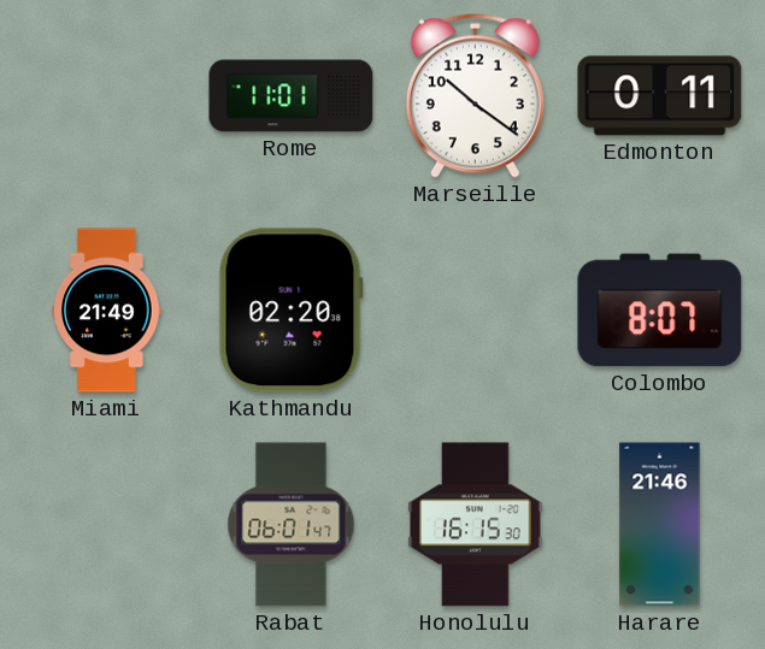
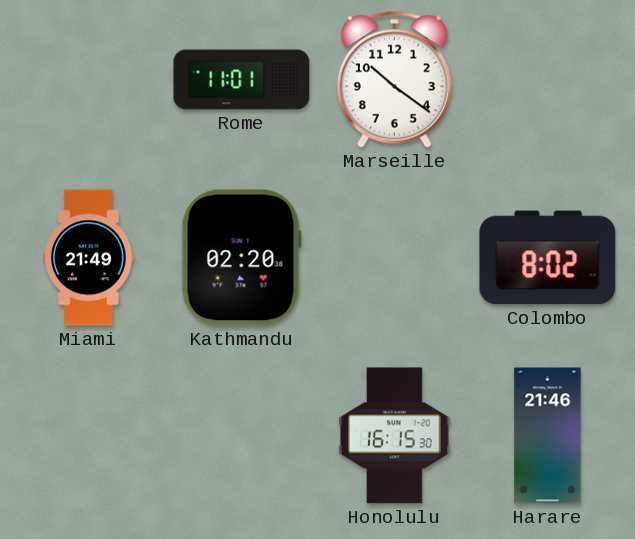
Edmonton: 0:11 -> none (660, 96)
Colombo: 8:07 -> 8:02 (548, 258)
Rabat: 06:01 -> none (292, 525)
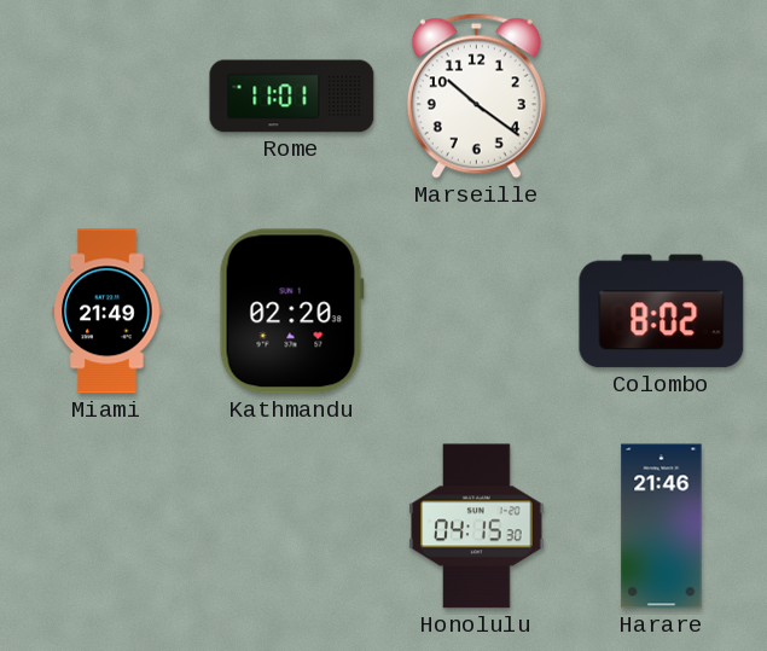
Honolulu: 16:15 -> 04:15 (477, 527)
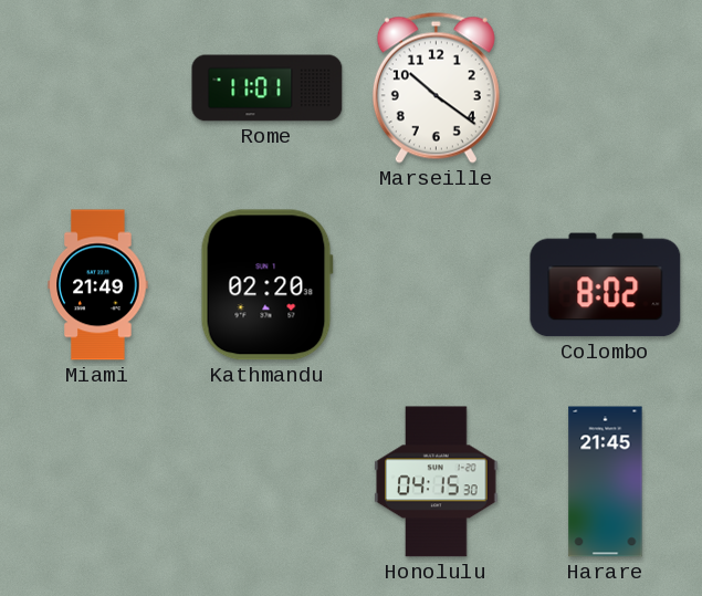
Harare: 21:46 -> 21:45 (606, 482)
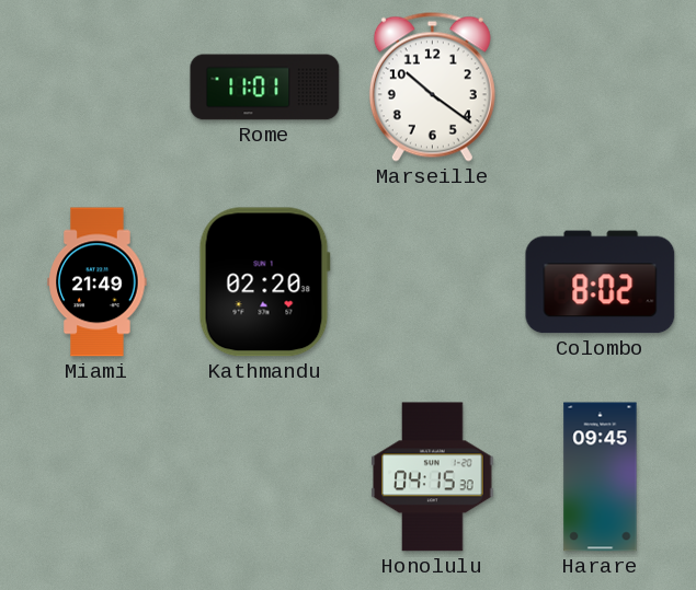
Harare: 21:45 -> 09:45 (601, 477)
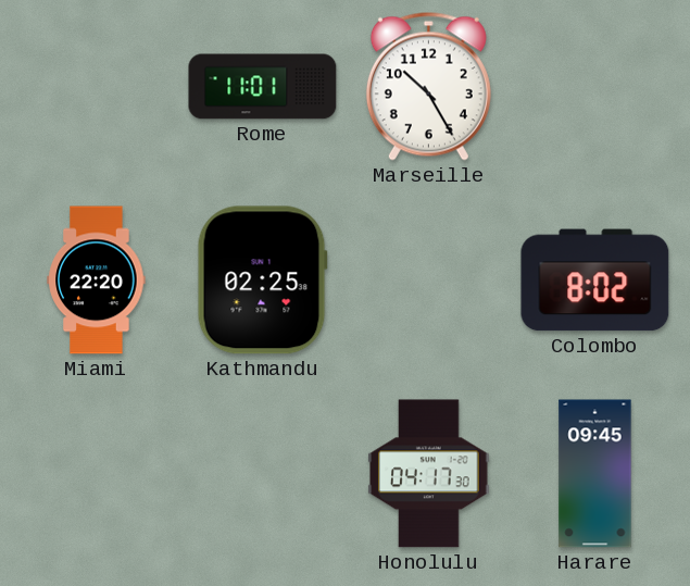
Marseille: 10:21 -> 10:25 (428, 86)
Miami: 21:49 -> 22:20 (97, 280)
Kathmandu: 02:20 -> 02:25 (262, 280)
Honolulu: 04:15 -> 04:17 (429, 474)
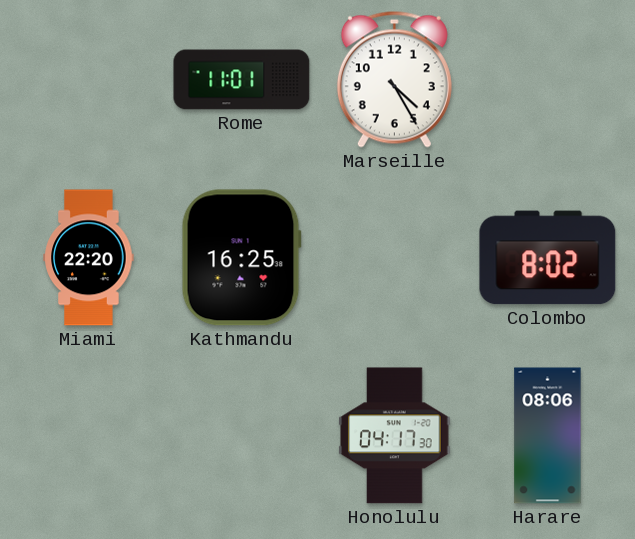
Marseille: 10:25 -> 4:25 (394, 79)
Kathmandu: 02:25 -> 16:25 (241, 258)
Harare: 09:45 -> 08:06 (548, 436)
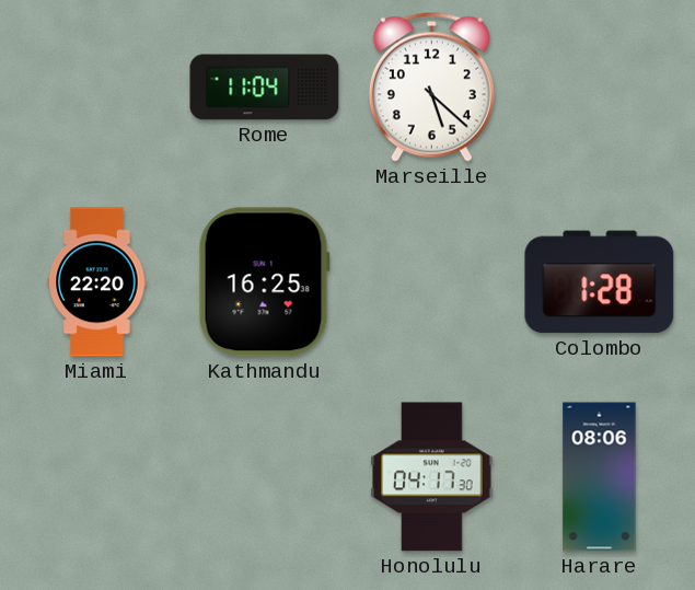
Rome: 11:01 -> 11:04 (265, 88)
Marseille: 4:25 -> 5:22 (431, 86)
Colombo: 8:02 -> 1:28 (600, 282)
